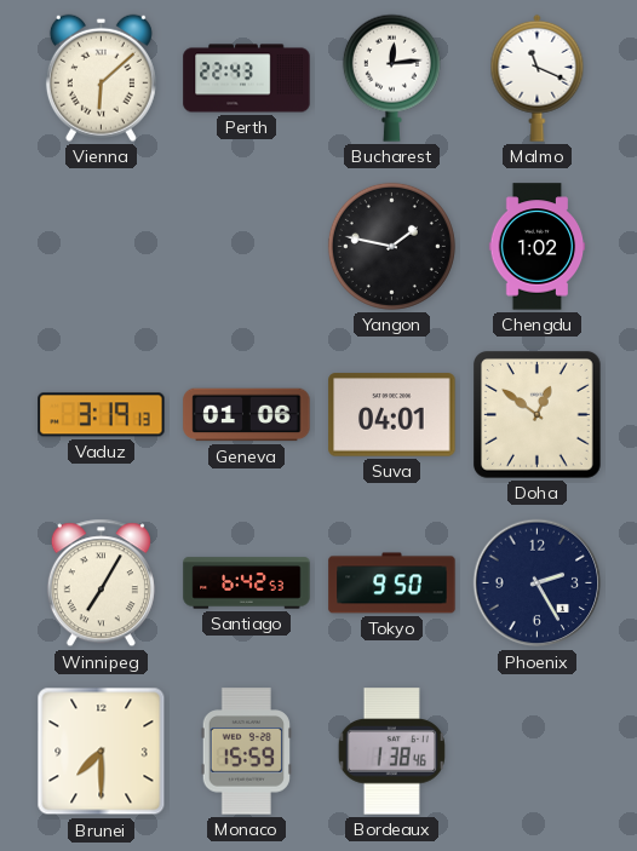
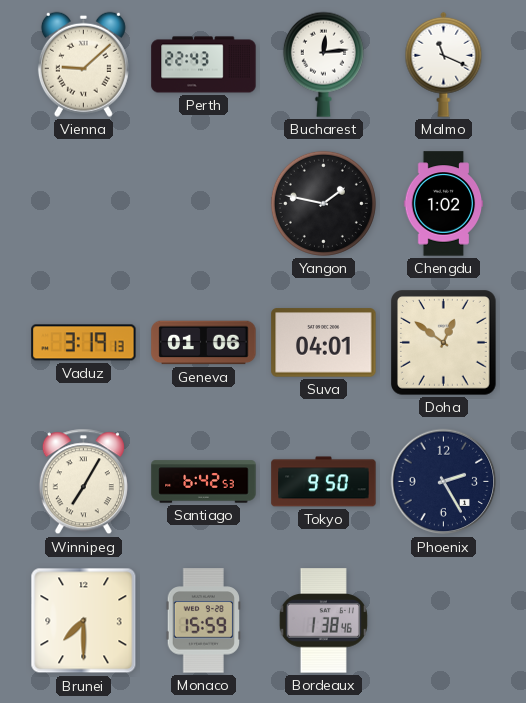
Vienna: 6:08 -> 9:08 (83, 64)
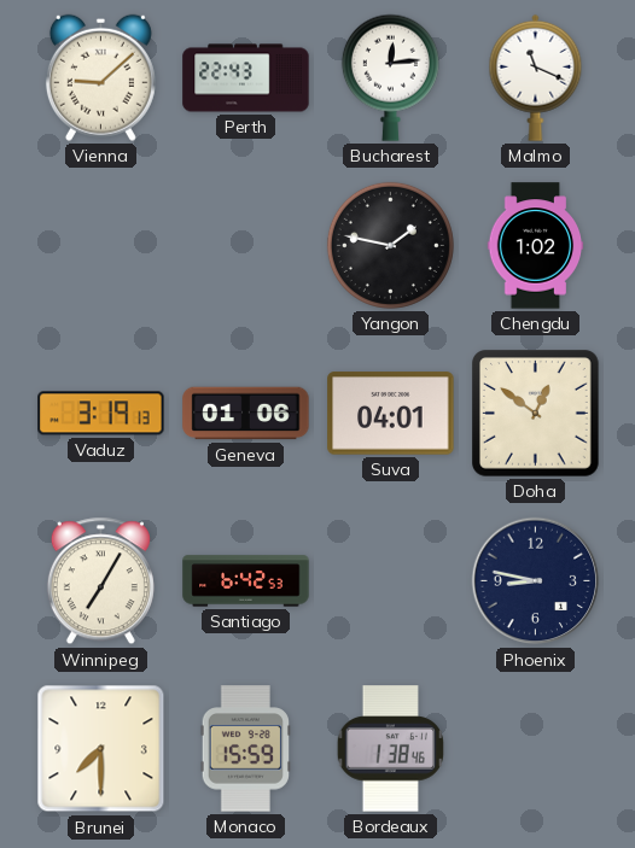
Tokyo: 9:50 -> none (324, 482)
Phoenix: 2:25 -> 8:47 (536, 581)
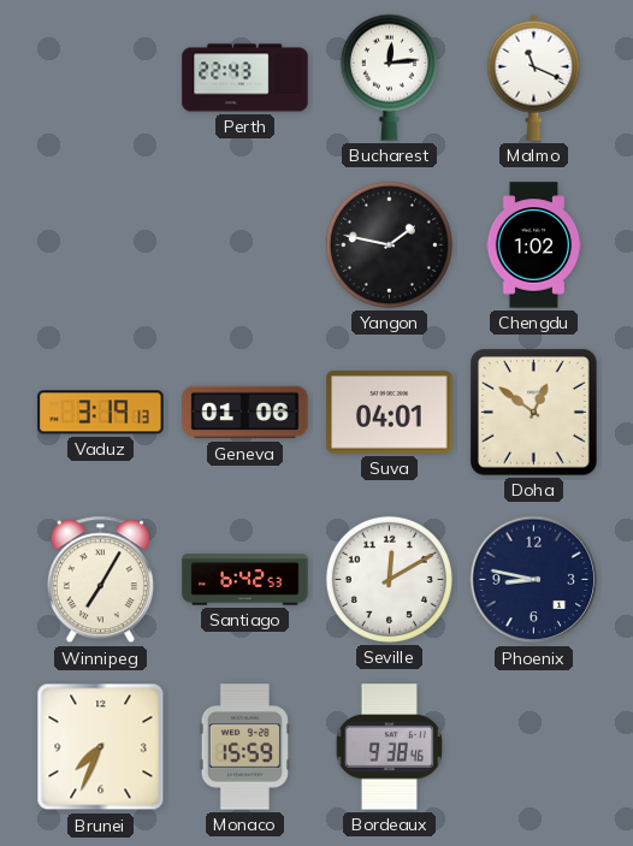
Vienna: 9:08 -> none (100, 77)
Seville: none -> 12:10 (389, 579)
Brunei: 7:30 -> 7:34 (101, 747)
Bordeaux: 1:38 -> 9:38 (389, 747)
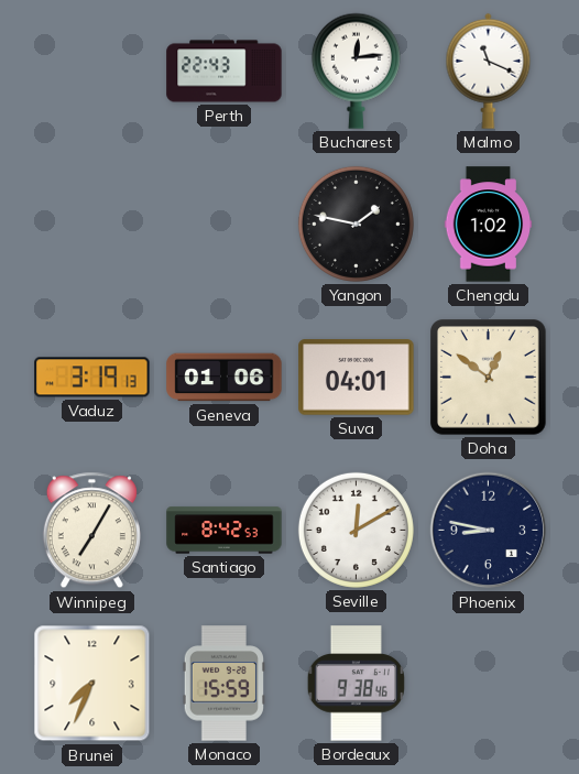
Santiago: 6:42 -> 8:42 (225, 531)
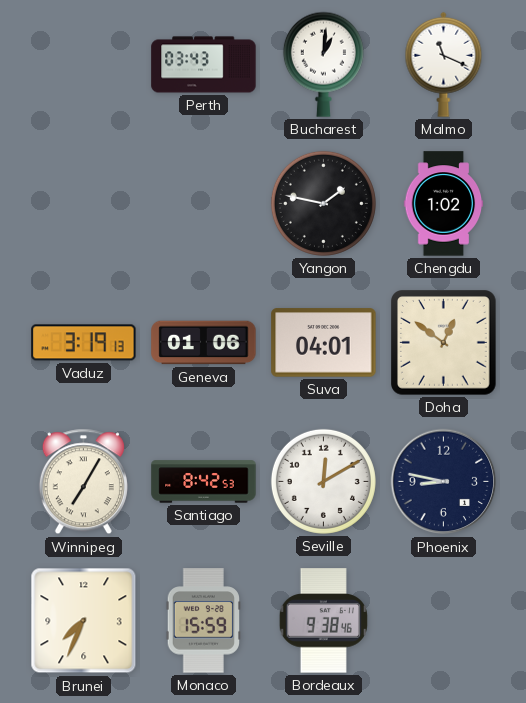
Perth: 22:43 -> 03:43 (204, 65)
Bucharest: 12:14 -> 1:01 (323, 64)
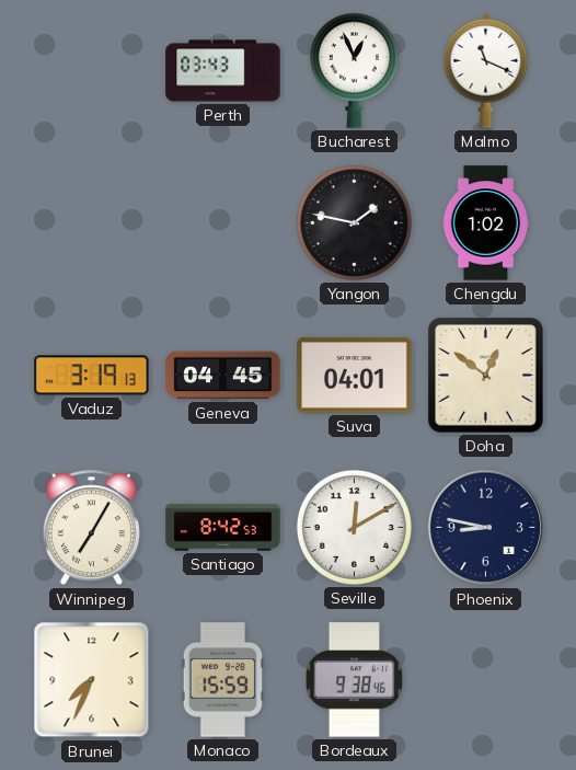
Bucharest: 1:01 -> 12:56 (354, 70)
Geneva: 01:06 -> 04:45 (223, 376)
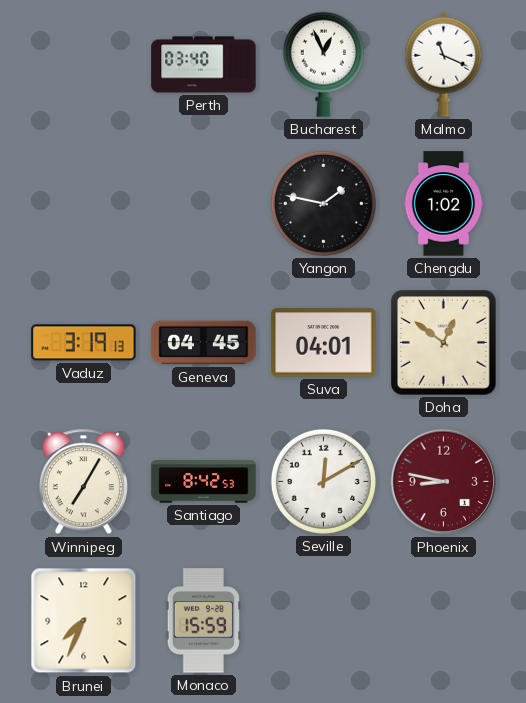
Perth: 03:43 -> 03:40 (204, 65)
Phoenix dial: navy -> burgundy (444, 482)
Bordeaux: 9:38 -> none (354, 680)
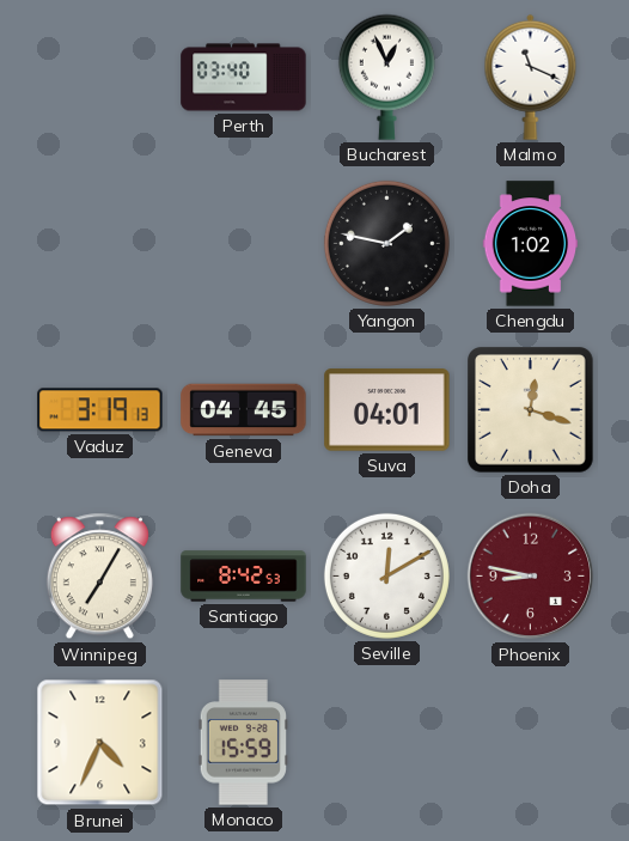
Doha: 12:51 -> 12:18 (531, 410)
Brunei: 7:34 -> 4:34 (100, 743)
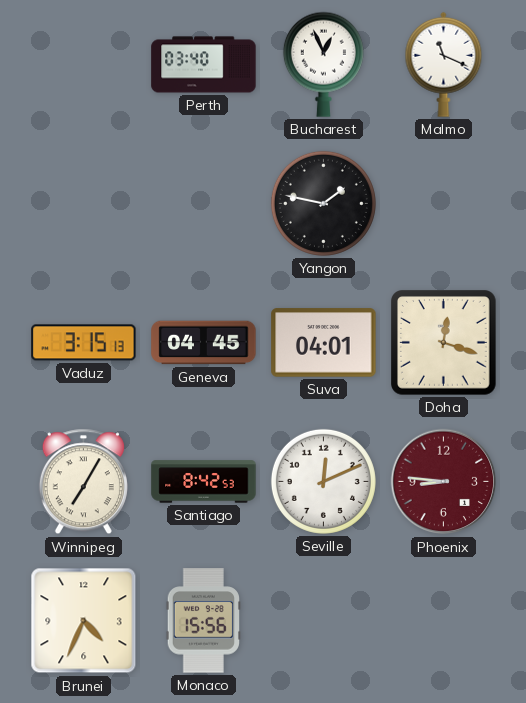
Chengdu: 1:02 -> none (531, 244)
Vaduz: 3:19 -> 3:15 (84, 343)
Seville: 12:10 -> 12:11 (323, 481)
Phoenix: 8:47 -> 8:46 (444, 482)
Monaco: 15:59 -> 15:56 (203, 621)
